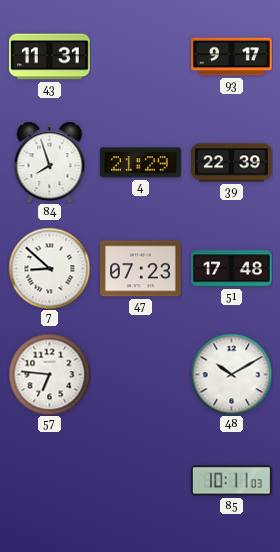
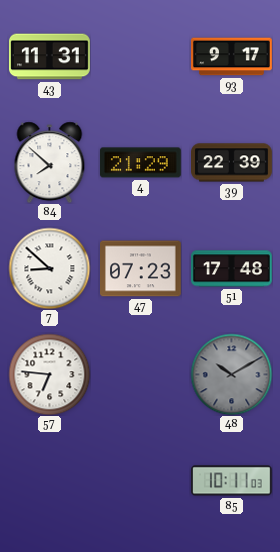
84: 7:57 -> 7:52 (50, 162)
48 dial: white -> grey (231, 374)
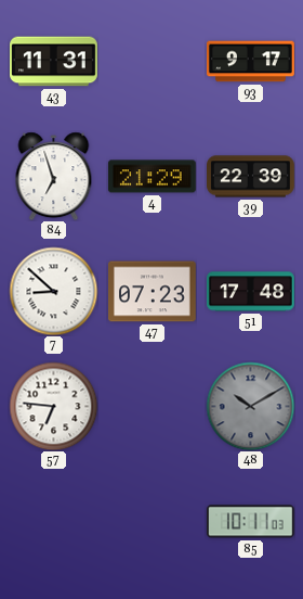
84: 7:52 -> 6:57 (54, 176)
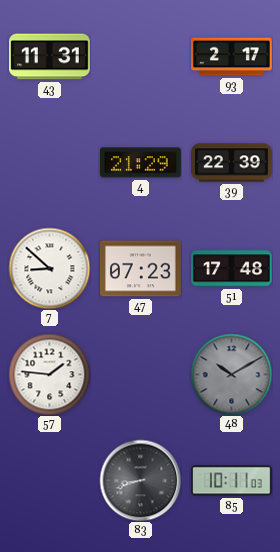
93: 9:17 -> 2:17 (232, 57)
84: 6:57 -> none (54, 176)
57: 6:46 -> 1:46 (49, 374)
83: none -> 8:42 (140, 480)
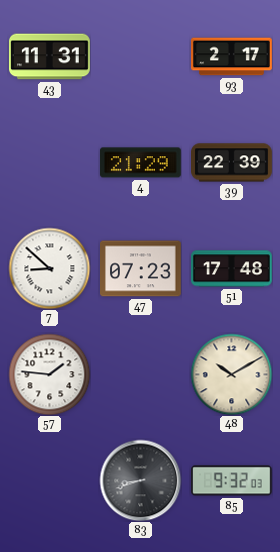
48 dial: grey -> cream (231, 374)
85: 10:11 -> 9:32 (231, 481)
